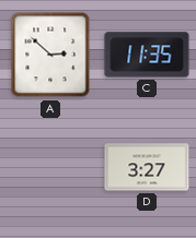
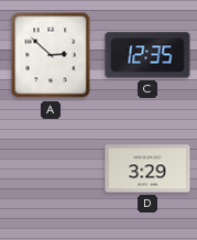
C: 11:35 -> 12:35 (147, 55)
D: 3:27 -> 3:29 (147, 168)
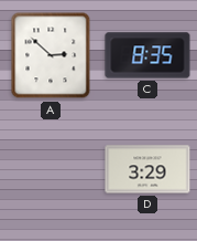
C: 12:35 -> 8:35 (147, 55)
